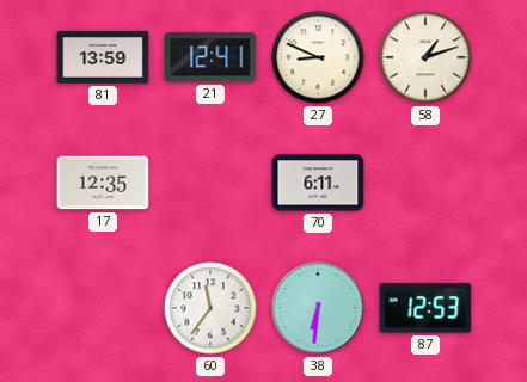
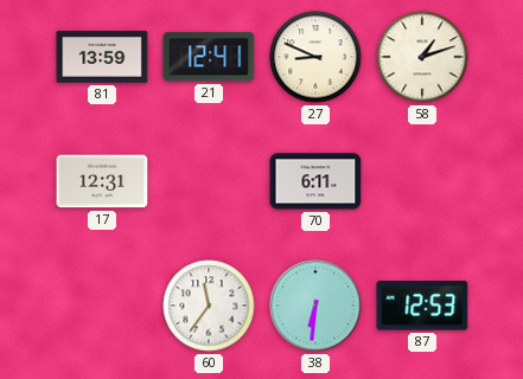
17: 12:35 -> 12:31 (102, 181)
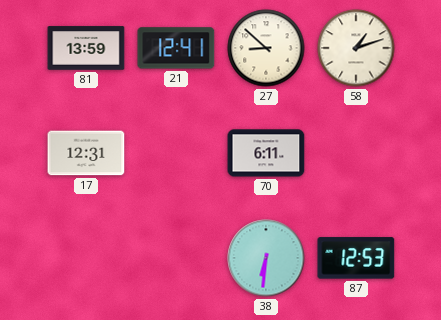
27: 8:49 -> 8:52 (266, 48)
60: 11:36 -> none (209, 306)
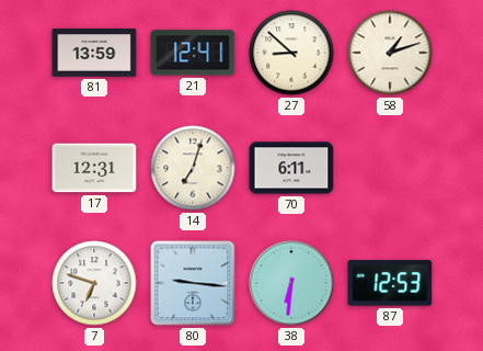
14: none -> 7:03 (193, 168)
7: none -> 6:48 (94, 283)
80: none -> 9:16 (193, 283)
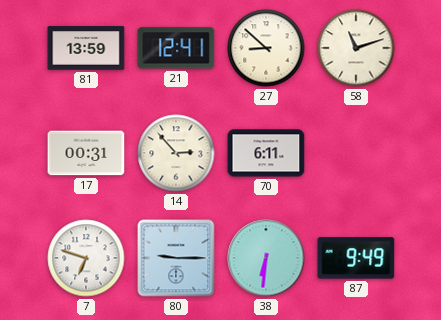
58: 1:12 -> 11:12 (356, 48)
17: 12:31 -> 00:31 (86, 153)
14: 7:03 -> 2:53 (176, 153)
80: 9:16 -> 9:15 (176, 258)
87: 12:53 -> 9:49 (356, 258)
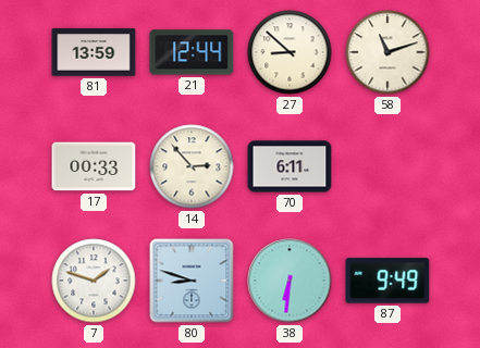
21: 12:41 -> 12:44 (192, 52)
17: 00:31 -> 00:33 (94, 166)
7: 6:48 -> 1:48 (94, 281)
80: 9:15 -> 8:48 (192, 281)
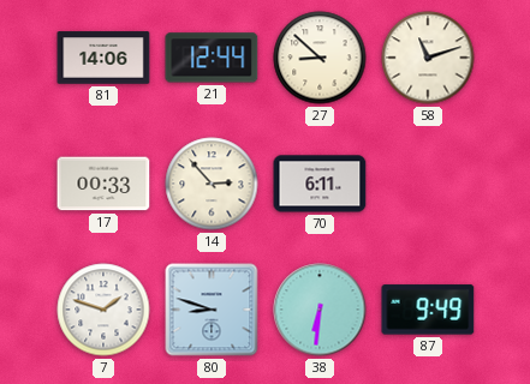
81: 13:59 -> 14:06 (103, 58)
